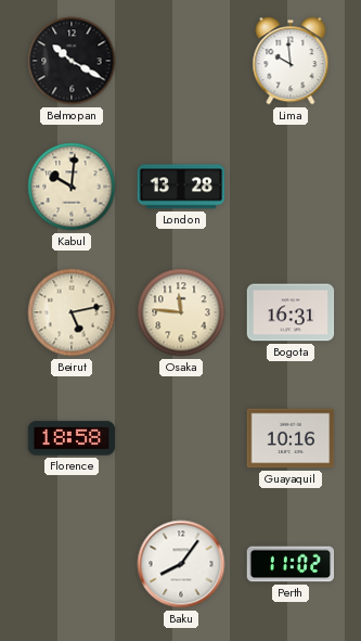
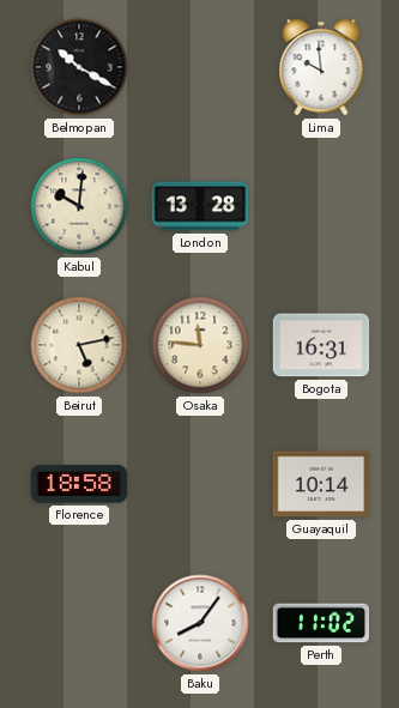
Guayaquil: 10:16 -> 10:14 (321, 484)
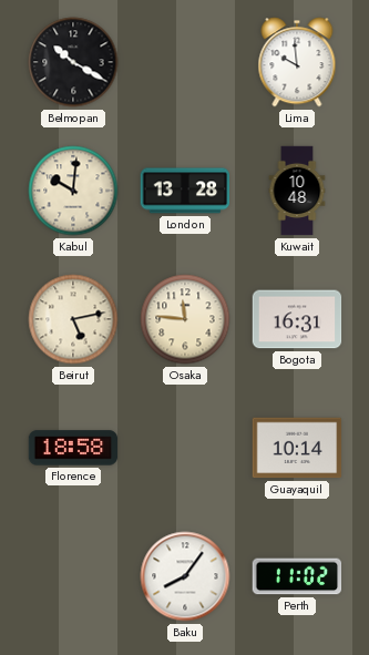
Kuwait: none -> 10:48 (297, 191)
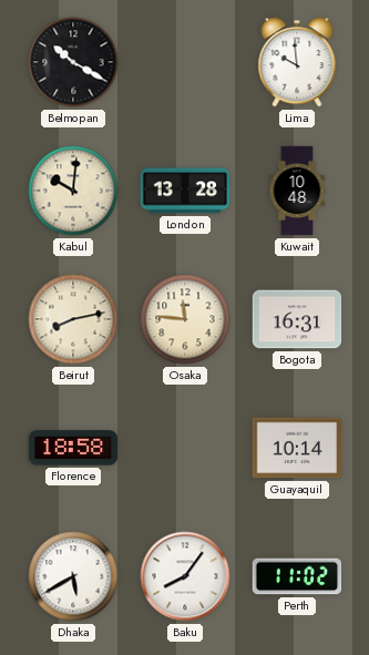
Beirut: 5:13 -> 8:13 (73, 319)
Dhaka: none -> 5:40 (73, 576)
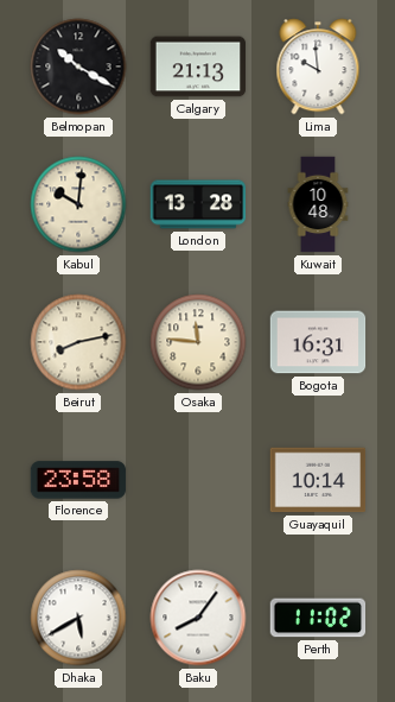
Calgary: none -> 21:13 (198, 67)
Florence: 18:58 -> 23:58 (78, 480)
